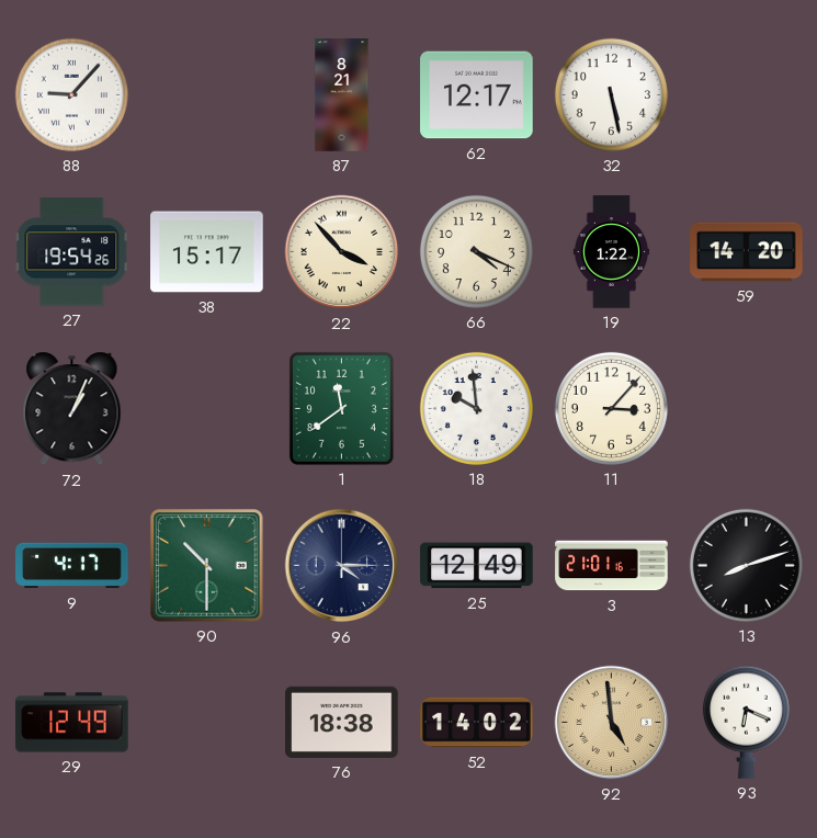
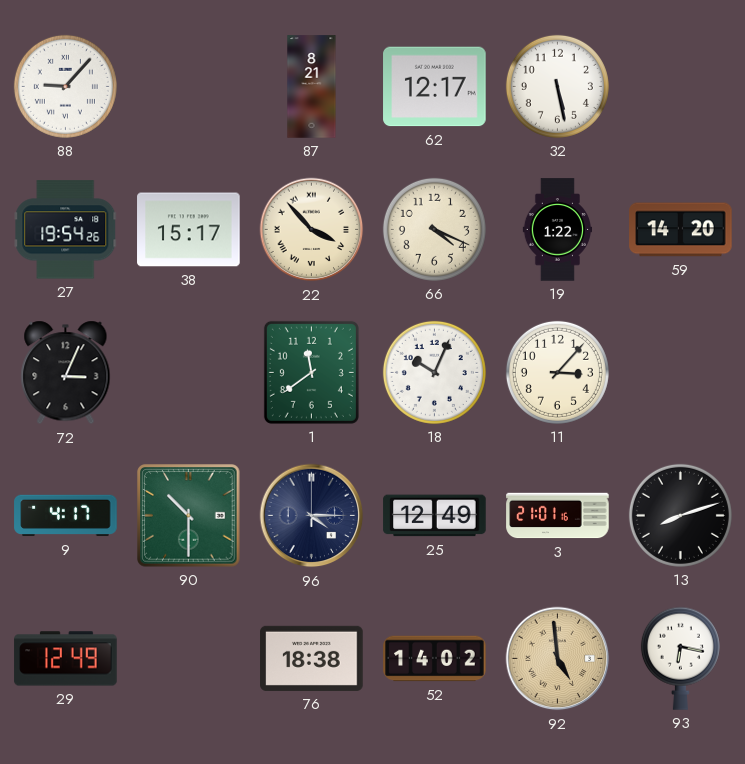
72: 1:04 -> 3:04 (66, 373)
18: 9:59 -> 10:04 (434, 372)
93: 6:19 -> 6:17 (680, 658)
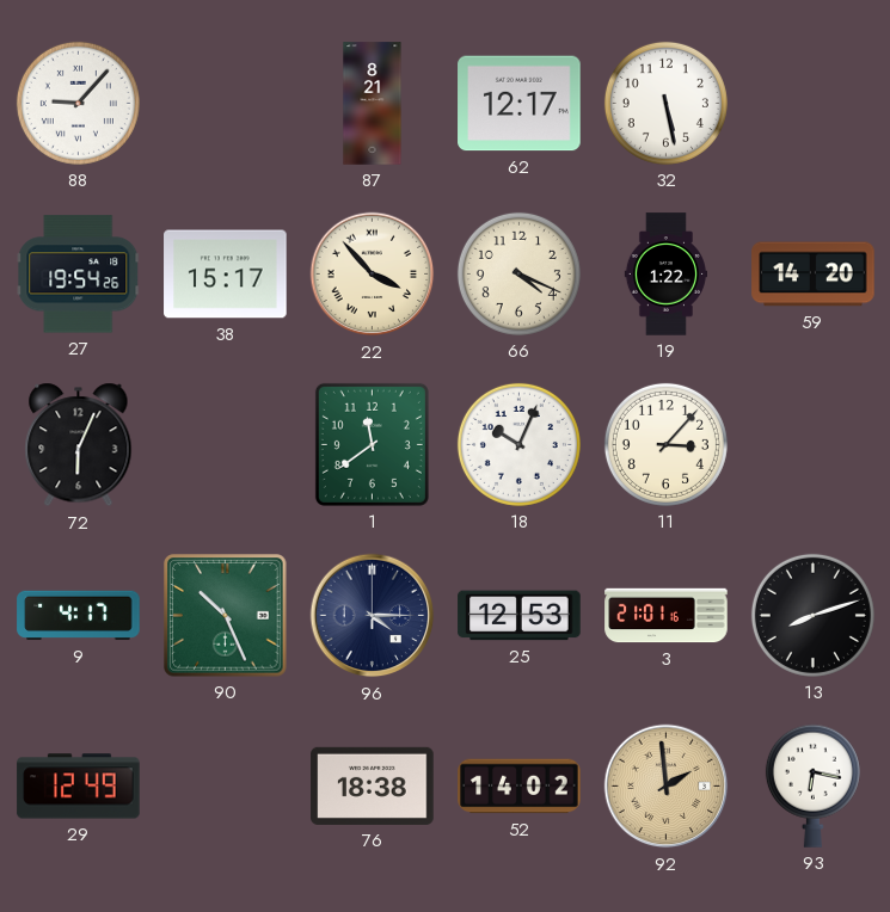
72: 3:04 -> 6:04 (79, 445)
90: 10:30 -> 10:26 (226, 616)
25: 12:49 -> 12:53 (520, 616)
92: 4:59 -> 1:59 (667, 787)
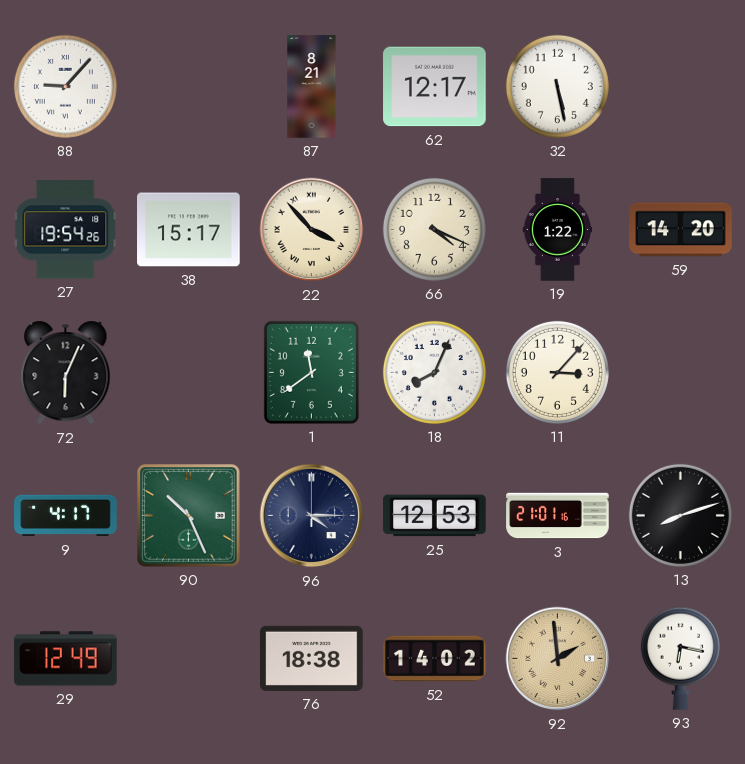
18: 10:04 -> 8:04 (434, 372)
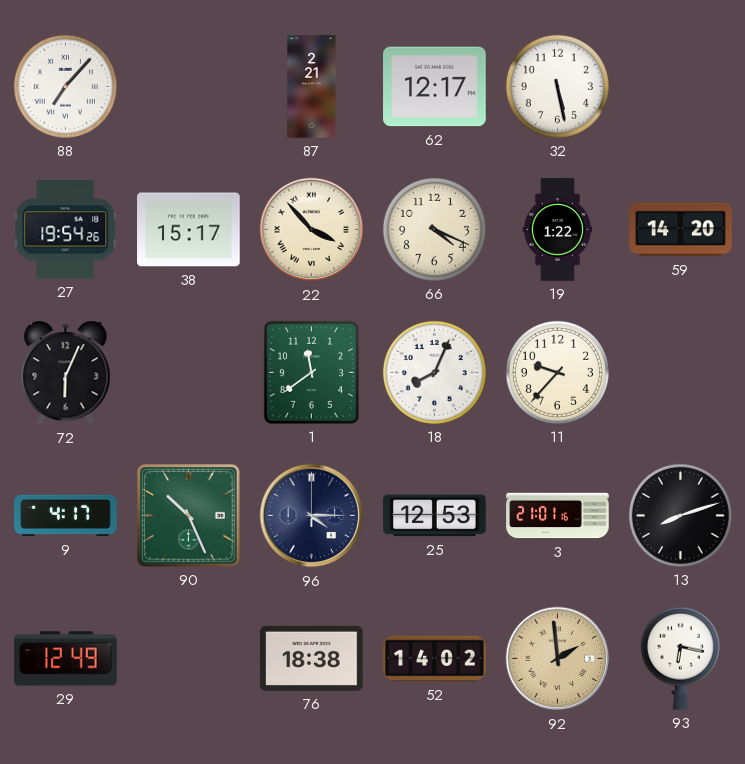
88: 9:07 -> 7:07 (65, 86)
87: 8:21 -> 2:21 (312, 87)
11: 3:07 -> 9:37 (557, 372)
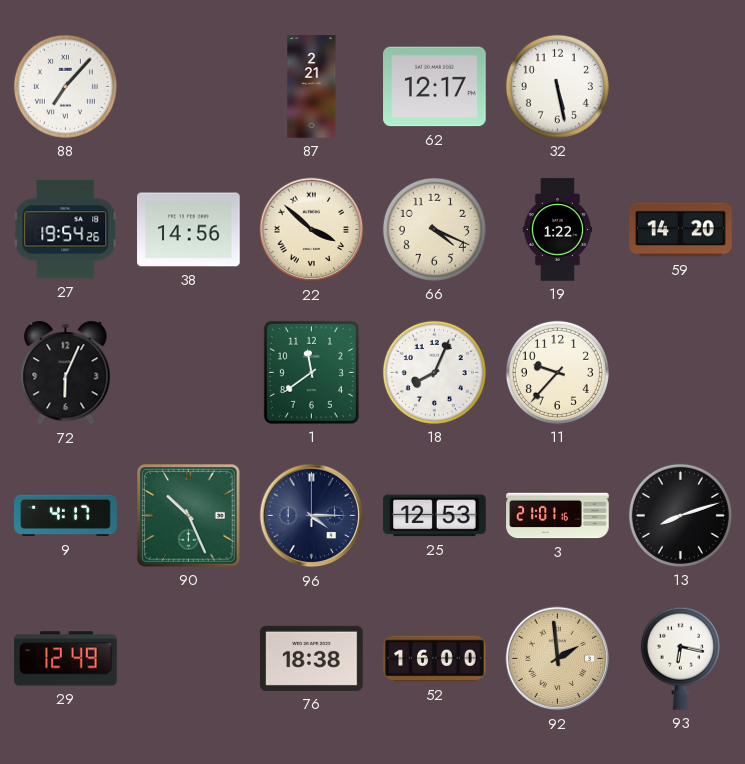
38: 15:17 -> 14:56 (189, 230)
22: 3:53 -> 3:52 (312, 230)
52: 14:02 -> 16:00 (435, 659)
